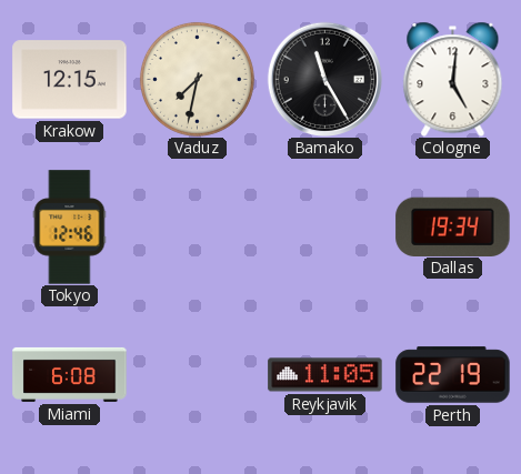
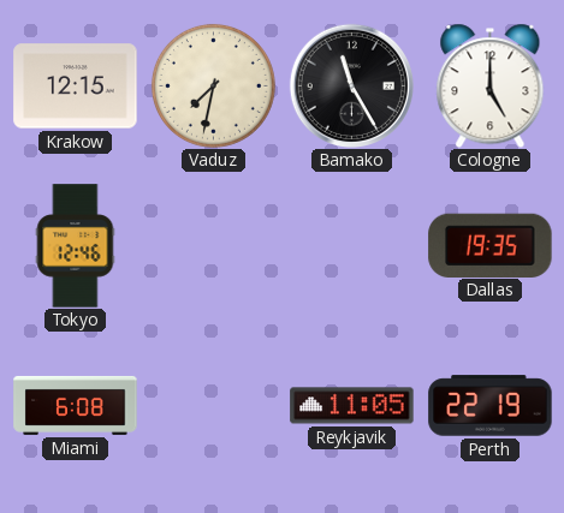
Cologne: 5:01 -> 5:00 (491, 85)
Dallas: 19:34 -> 19:35 (491, 245)
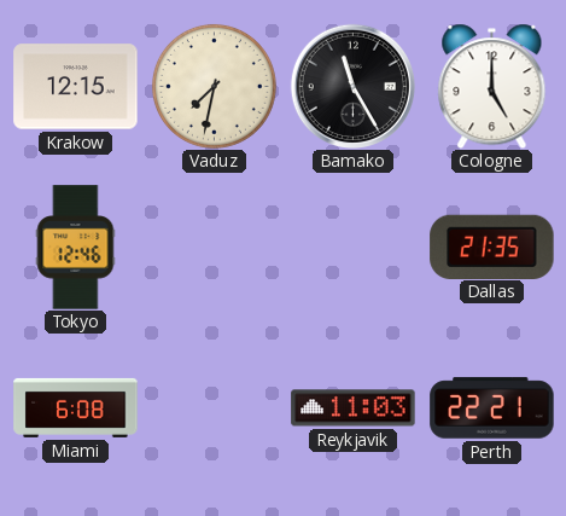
Dallas: 19:35 -> 21:35 (492, 247)
Reykjavik: 11:05 -> 11:03 (354, 408)
Perth: 22:19 -> 22:21 (492, 408)
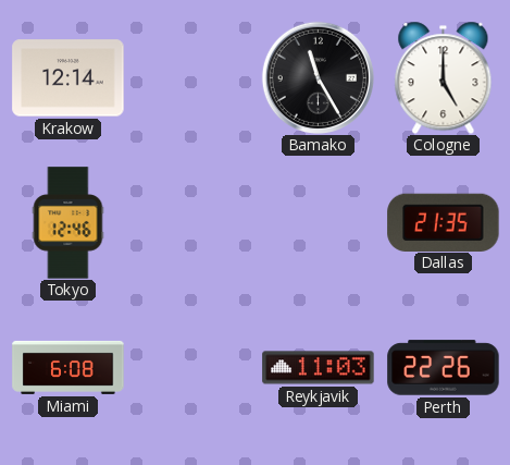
Krakow: 12:15 -> 12:14 (69, 78)
Vaduz: 7:32 -> none (214, 86)
Perth: 22:21 -> 22:26 (444, 368)
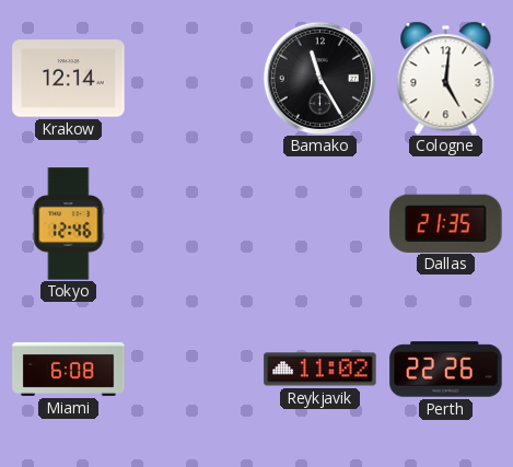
Cologne: 5:00 -> 5:01 (446, 78)
Reykjavik: 11:03 -> 11:02 (320, 370)
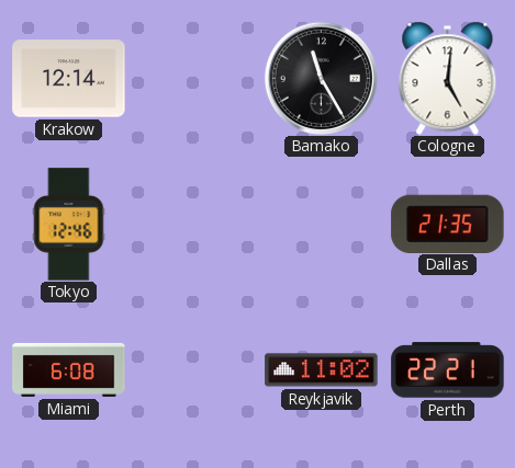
Perth: 22:26 -> 22:21 (448, 370)
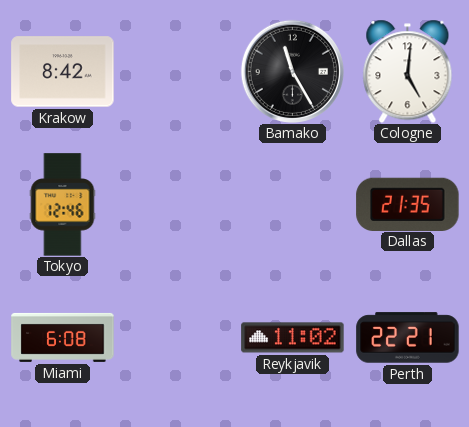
Krakow: 12:14 -> 8:42 (63, 72)
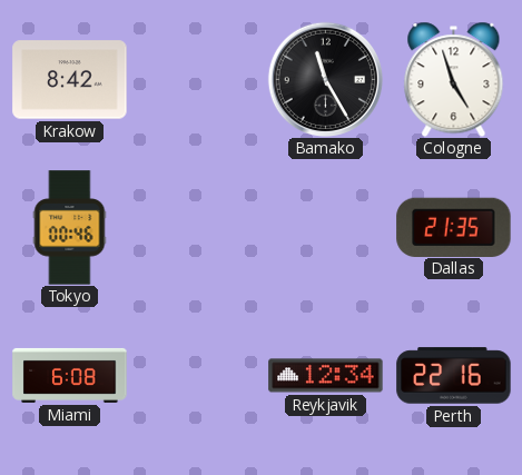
Cologne: 5:01 -> 4:57 (454, 79)
Tokyo: 12:46 -> 00:46 (70, 228)
Reykjavik: 11:02 -> 12:34 (326, 376)
Perth: 22:21 -> 22:16 (454, 376)
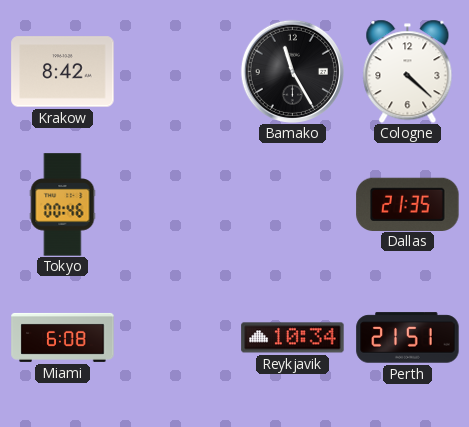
Cologne: 4:57 -> 4:22 (408, 71)
Reykjavik: 12:34 -> 10:34 (293, 338)
Perth: 22:16 -> 21:51 (408, 338)
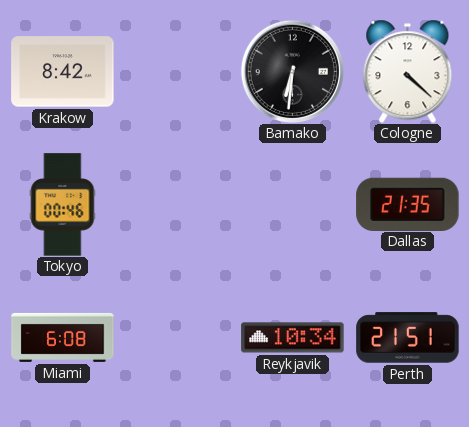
Bamako: 11:25 -> 6:31 (292, 71)
